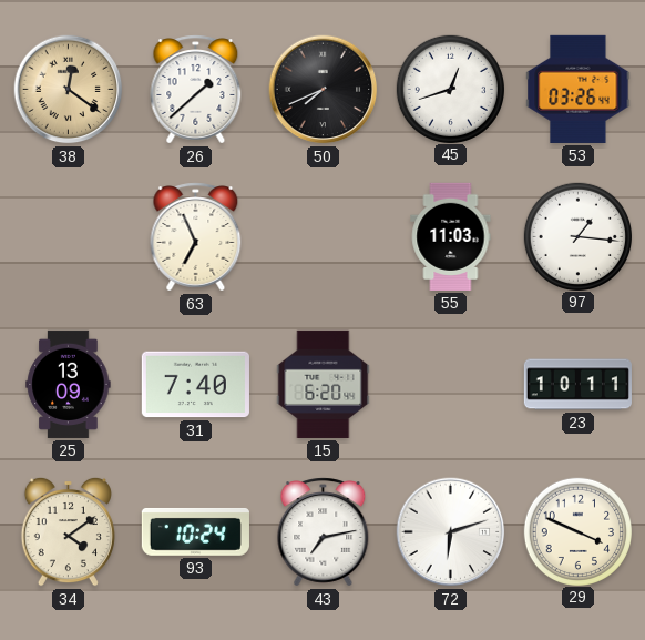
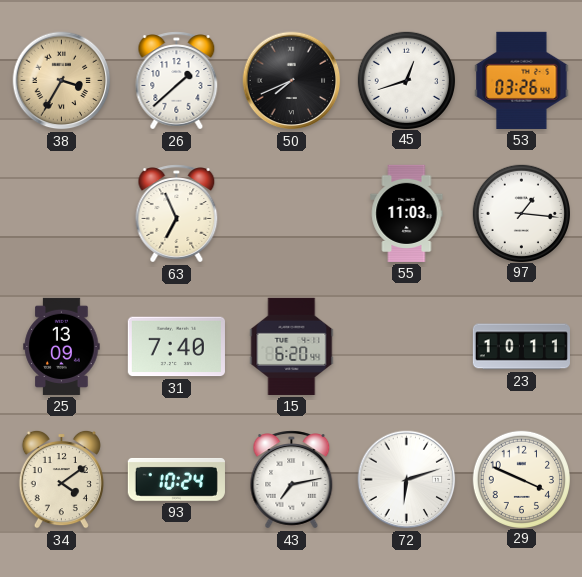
38: 12:21 -> 3:35 (62, 81)
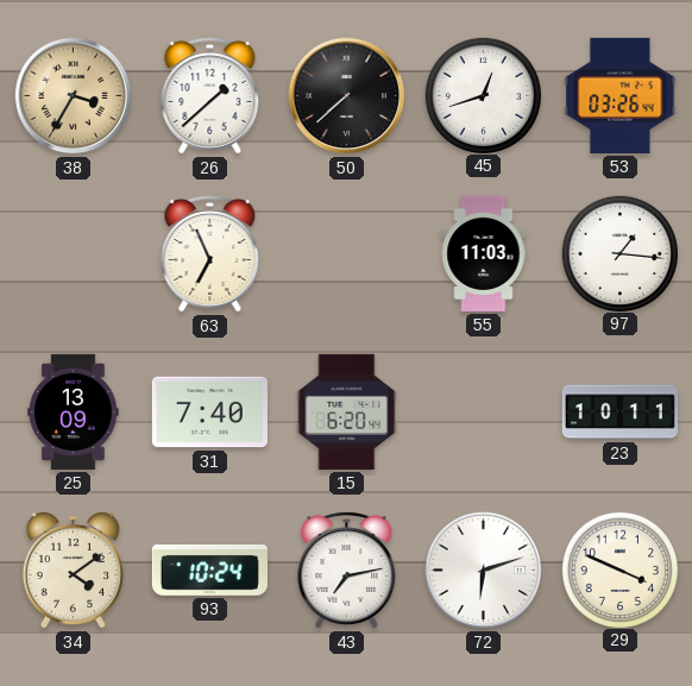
50: 7:41 -> 7:38 (347, 96)
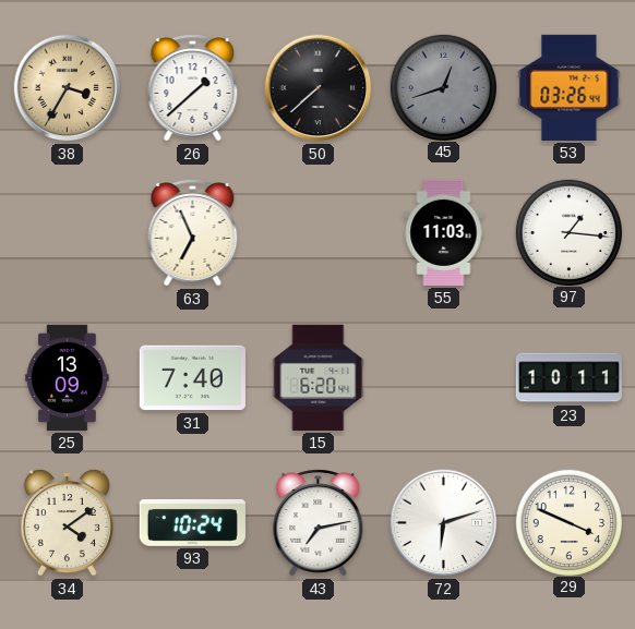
45 dial: white -> grey (443, 87)
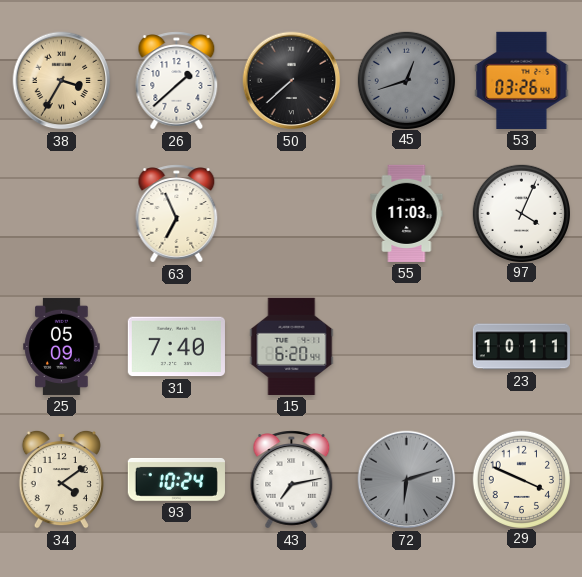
97: 1:16 -> 4:04 (521, 213)
25: 13:09 -> 05:09 (62, 346)
72 dial: white -> grey (407, 480)
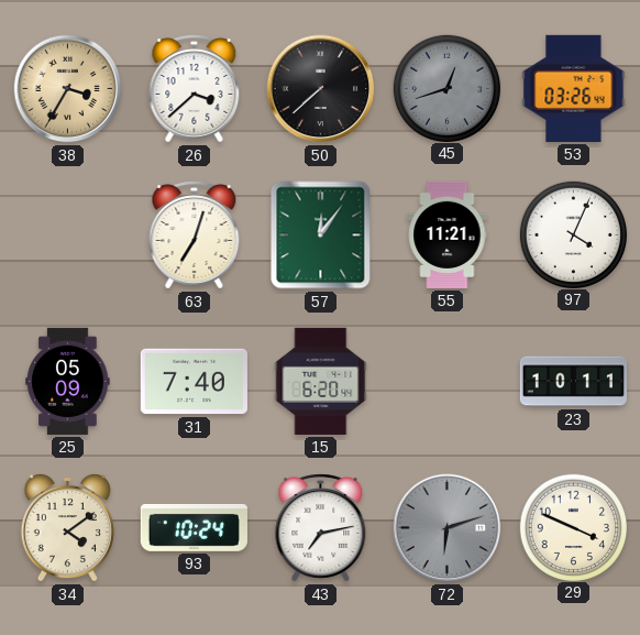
26: 1:38 -> 3:38 (195, 89)
63: 6:56 -> 7:03 (195, 236)
57: none -> 12:06 (321, 236)
55: 11:03 -> 11:21 (448, 234)
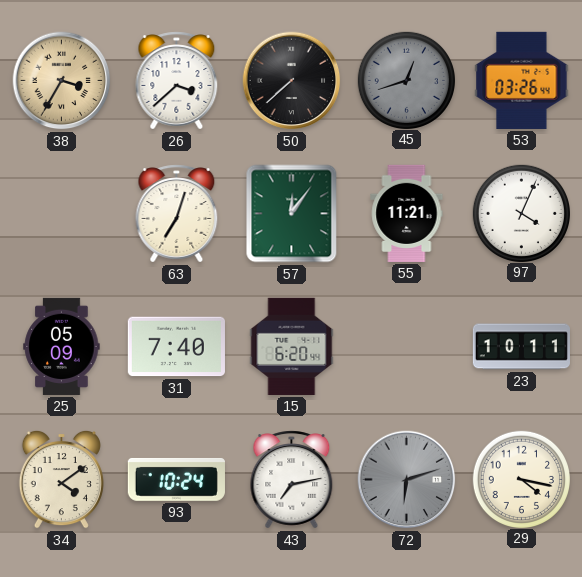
29: 3:49 -> 4:17 (521, 479)
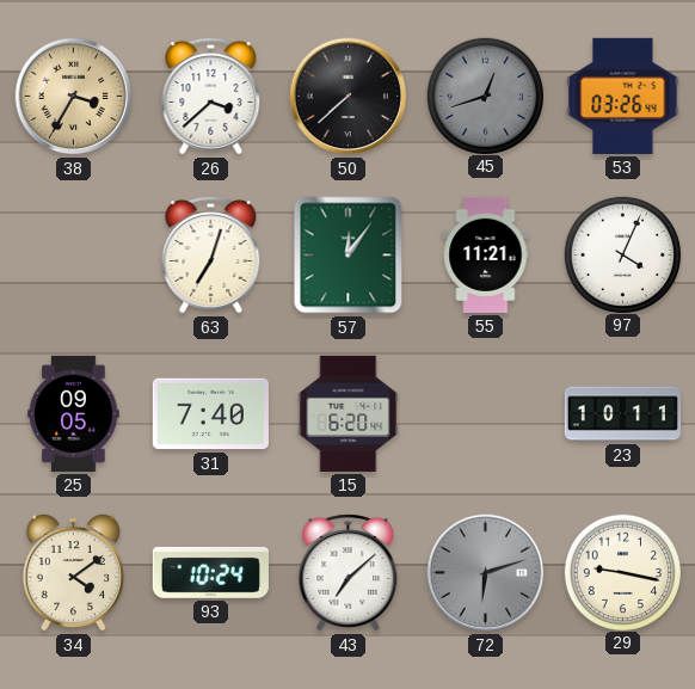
25: 05:09 -> 09:05 (74, 413)
43: 7:13 -> 7:08 (349, 573)
29: 4:17 -> 9:17 (622, 572)
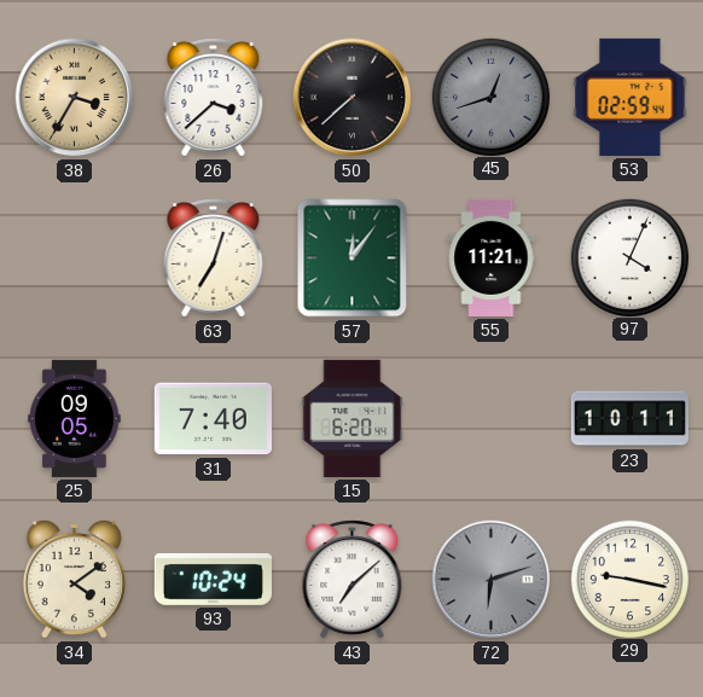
53: 03:26 -> 02:59 (631, 97)
